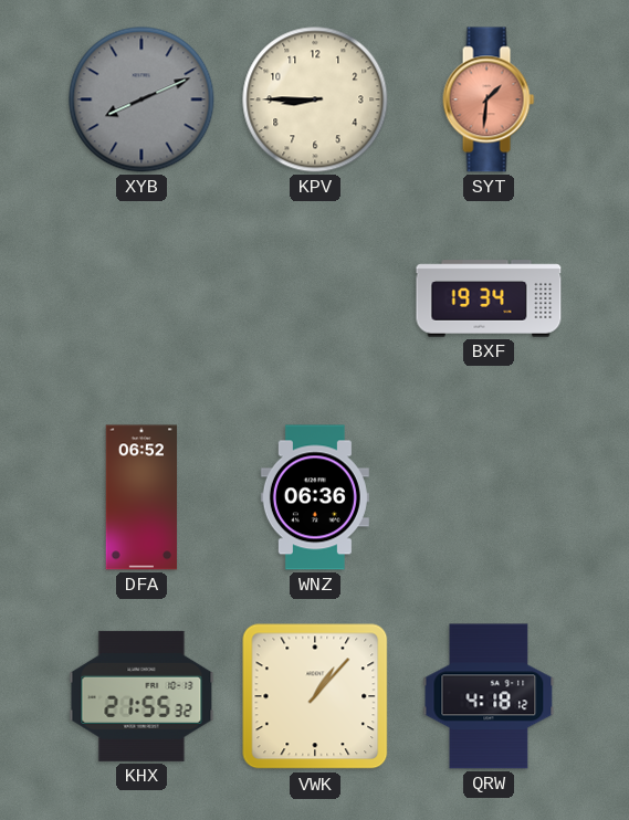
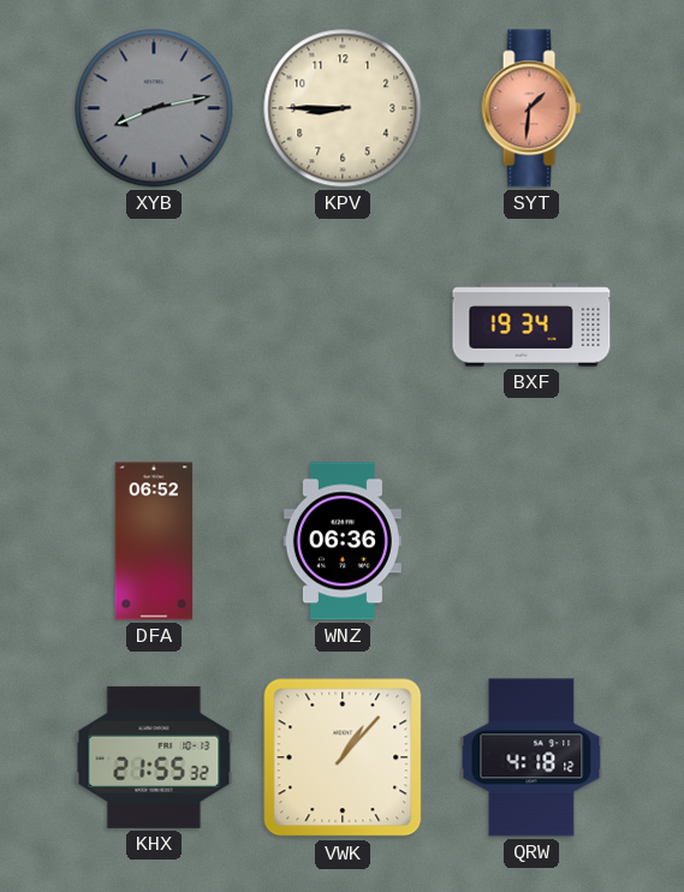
XYB: 8:11 -> 8:13 (154, 108)
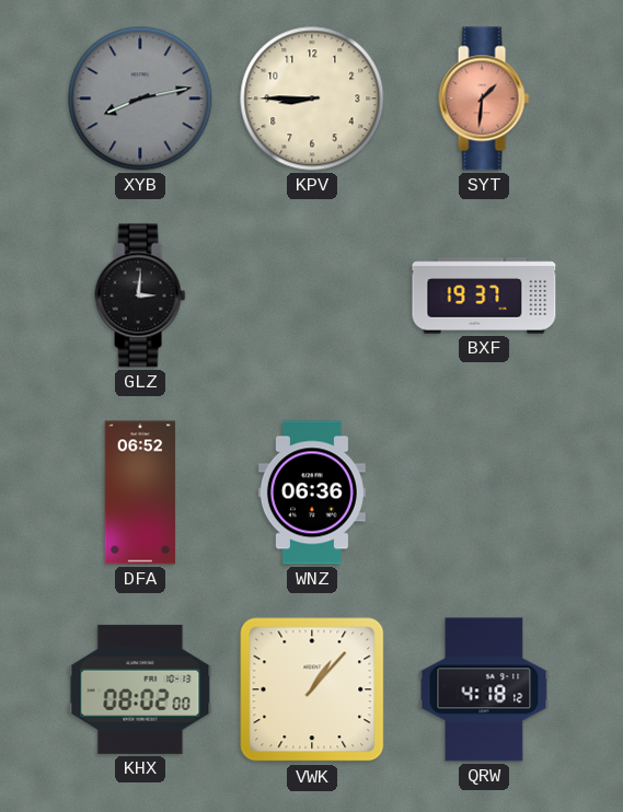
GLZ: none -> 3:01 (140, 295)
BXF: 19:34 -> 19:37 (484, 295)
KHX: 21:55 -> 08:02 (140, 689)
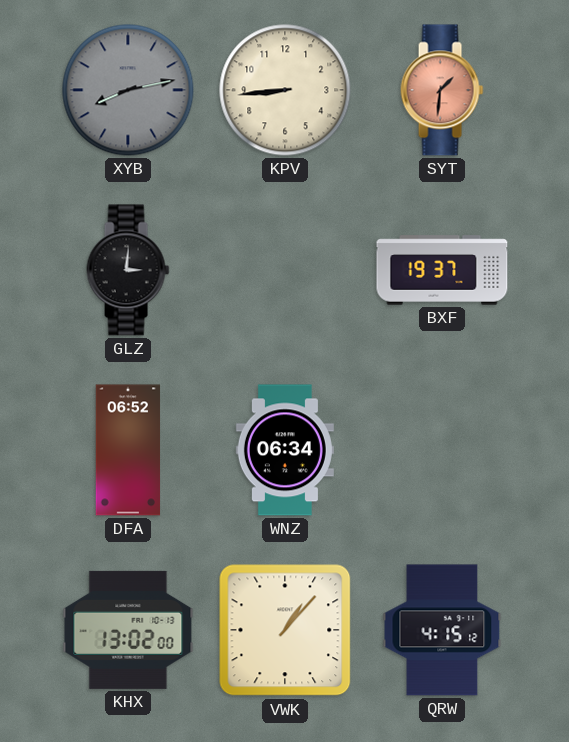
KPV: 8:45 -> 8:44 (285, 90)
WNZ: 06:36 -> 06:34 (285, 450)
KHX: 08:02 -> 13:02 (128, 630)
QRW: 4:18 -> 4:15 (442, 630)
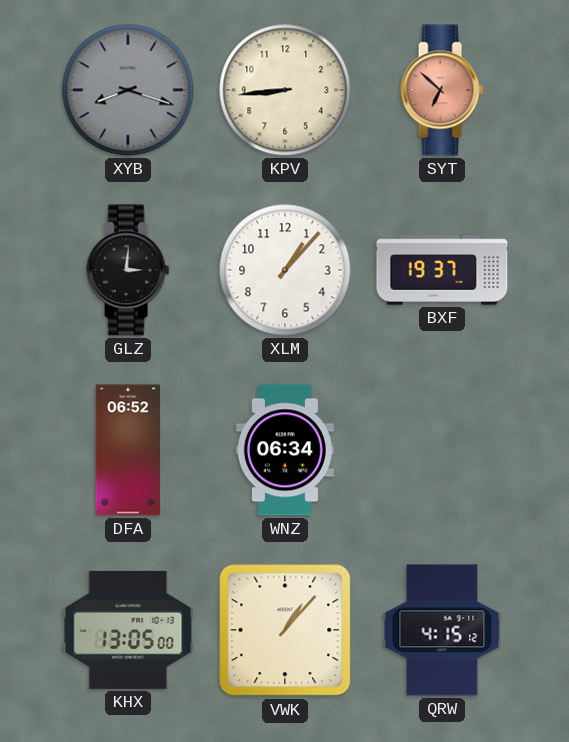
XYB: 8:13 -> 8:18 (128, 90)
SYT: 1:31 -> 6:52 (442, 90)
XLM: none -> 1:07 (285, 270)
KHX: 13:02 -> 13:05 (128, 630)
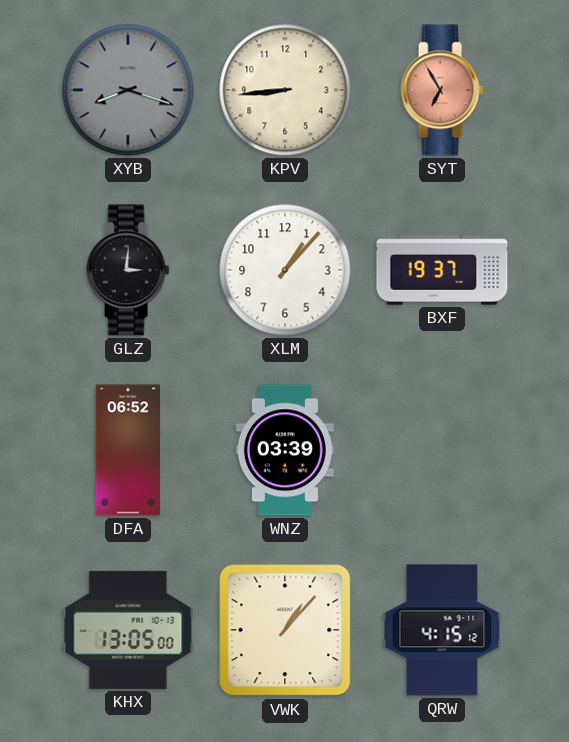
SYT: 6:52 -> 6:55 (442, 90)
WNZ: 06:34 -> 03:39 (285, 450)
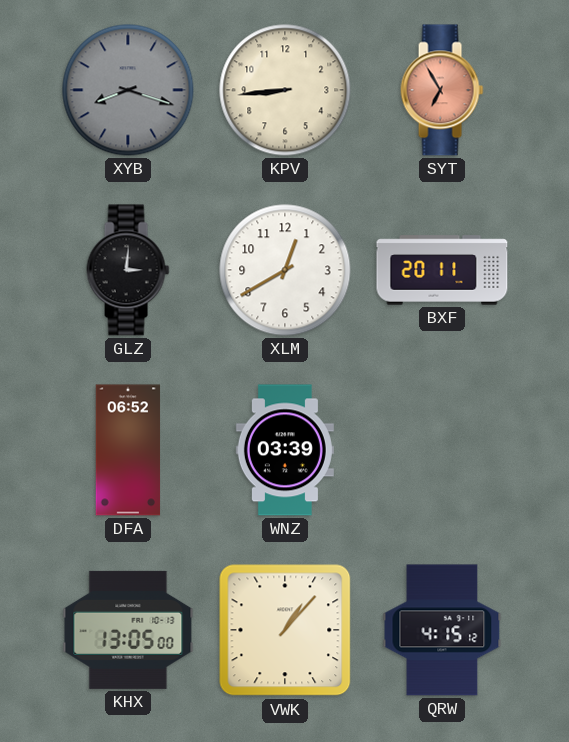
XLM: 1:07 -> 12:40 (285, 270)
BXF: 19:37 -> 20:11 (442, 270)
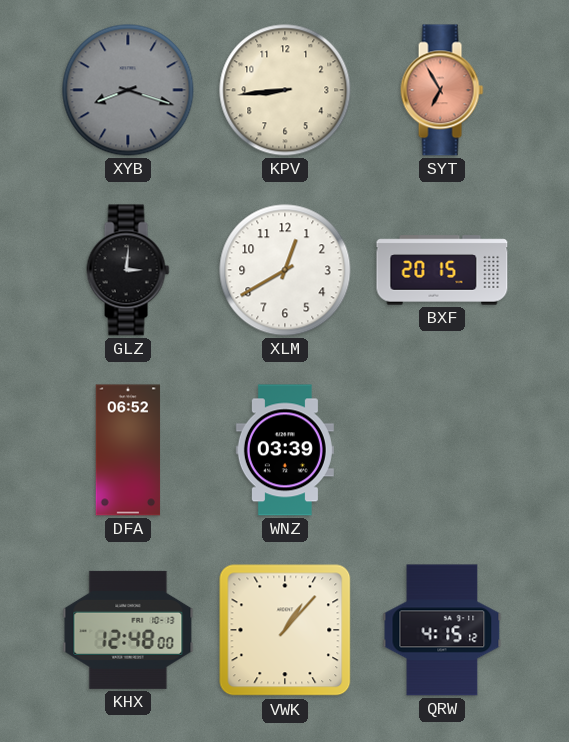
BXF: 20:11 -> 20:15 (442, 270)
KHX: 13:05 -> 12:48 (128, 630)
